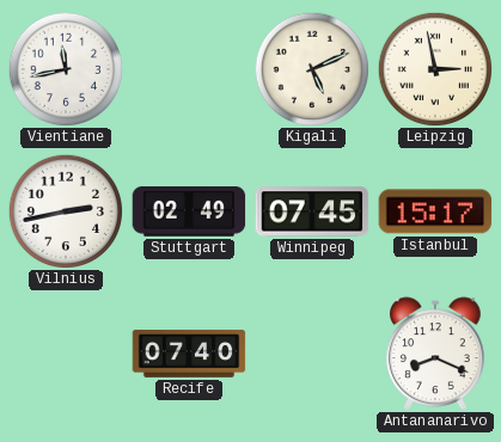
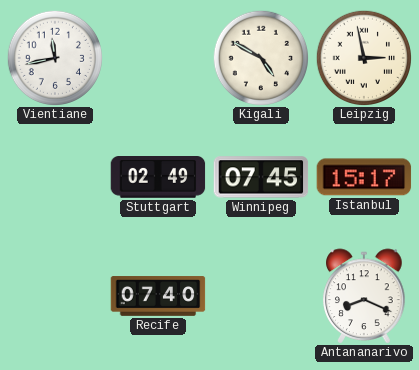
Kigali: 5:11 -> 4:50 (260, 57)
Vilnius: 2:43 -> none (65, 210)
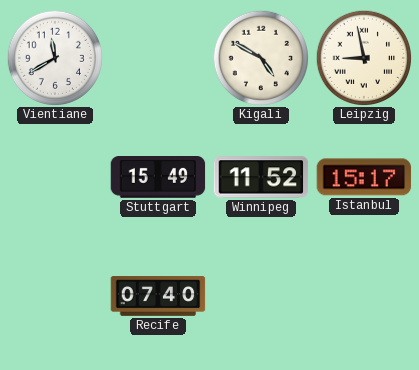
Vientiane: 11:43 -> 11:40 (54, 57)
Leipzig: 2:58 -> 8:58 (363, 57)
Stuttgart: 02:49 -> 15:49 (158, 178)
Winnipeg: 07:45 -> 11:52 (261, 177)
Antananarivo: 8:19 -> none (364, 296)
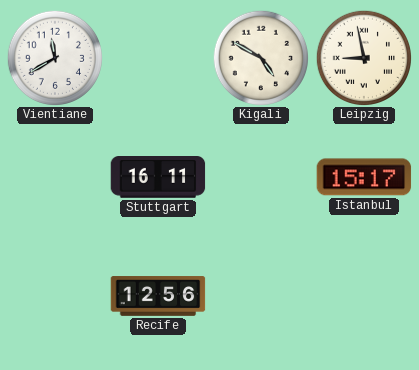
Stuttgart: 15:49 -> 16:11 (158, 178)
Winnipeg: 11:52 -> none (261, 177)
Recife: 07:40 -> 12:56 (158, 296)
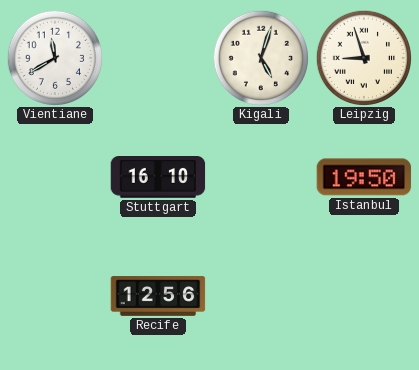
Kigali: 4:50 -> 5:03 (260, 57)
Leipzig: 8:58 -> 8:57 (363, 57)
Stuttgart: 16:11 -> 16:10 (158, 178)
Istanbul: 15:17 -> 19:50 (364, 177)
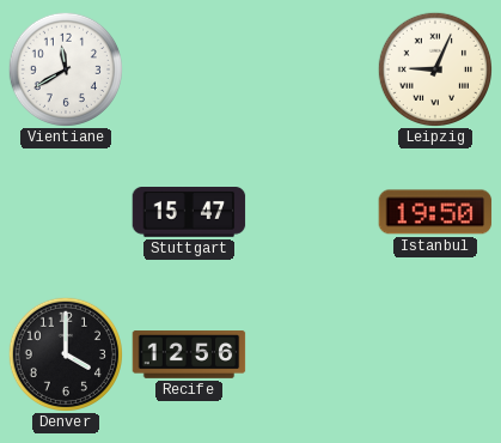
Kigali: 5:03 -> none (260, 57)
Leipzig: 8:57 -> 9:04 (434, 68)
Stuttgart: 16:10 -> 15:47 (189, 213)
Denver: none -> 4:00 (65, 353)
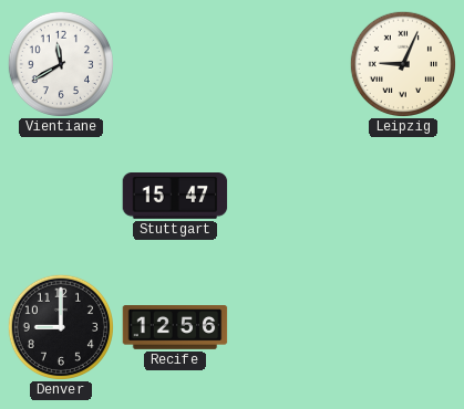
Istanbul: 19:50 -> none (435, 212)
Denver: 4:00 -> 9:00 (60, 326)
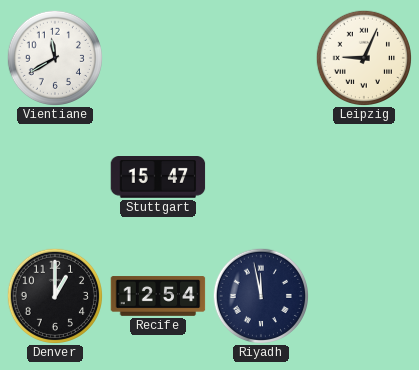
Denver: 9:00 -> 1:00 (54, 295)
Recife: 12:56 -> 12:54 (158, 296)
Riyadh: none -> 11:58 (260, 295)
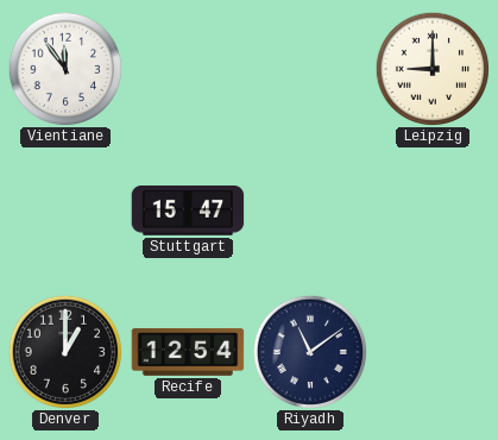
Vientiane: 11:40 -> 11:54 (64, 68)
Leipzig: 9:04 -> 9:00 (431, 68)
Riyadh: 11:58 -> 11:09 (309, 351)
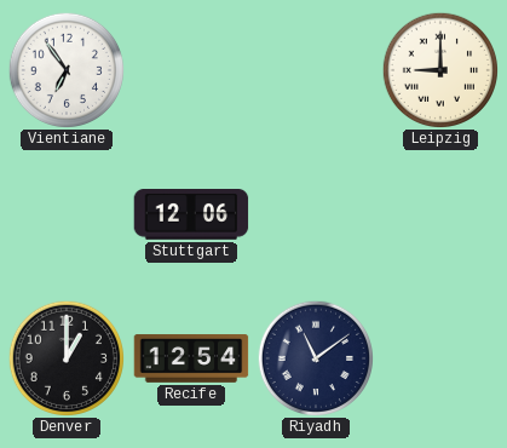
Vientiane: 11:54 -> 6:54 (65, 69)
Stuttgart: 15:47 -> 12:06 (191, 216)
